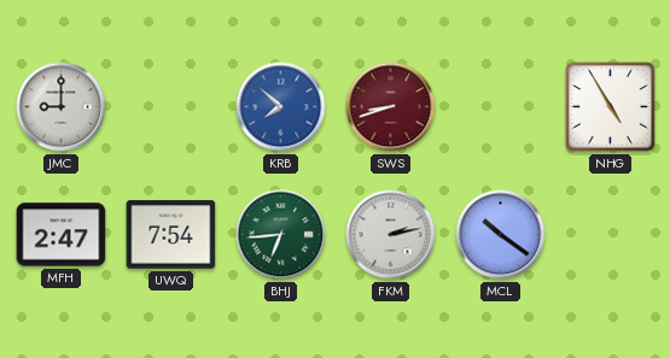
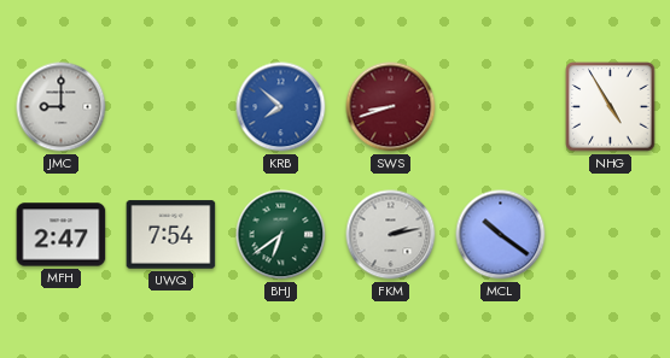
BHJ: 6:44 -> 6:39 (281, 235)
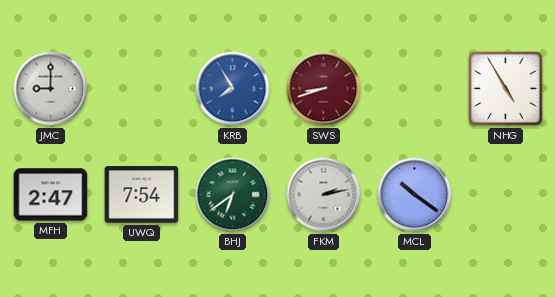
KRB: 7:52 -> 7:55 (233, 89)
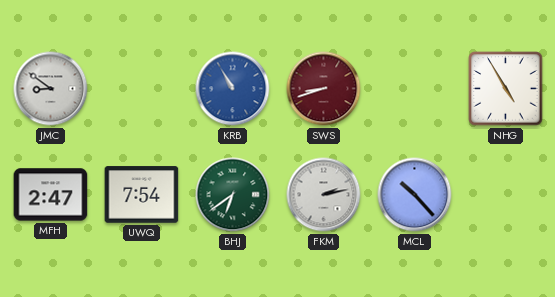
JMC: 9:00 -> 8:51 (51, 89)
KRB: 7:55 -> 10:55 (233, 89)
MCL: 10:21 -> 10:23 (415, 195)
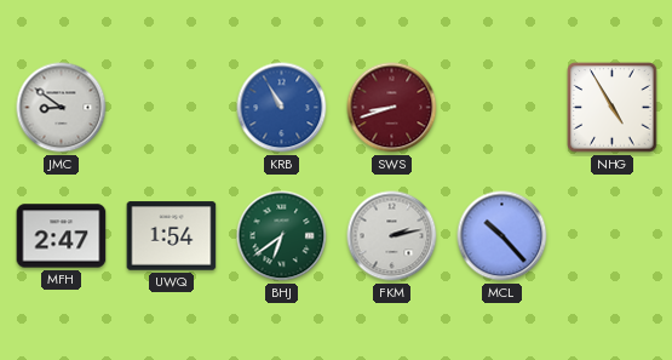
UWQ: 7:54 -> 1:54 (172, 236)
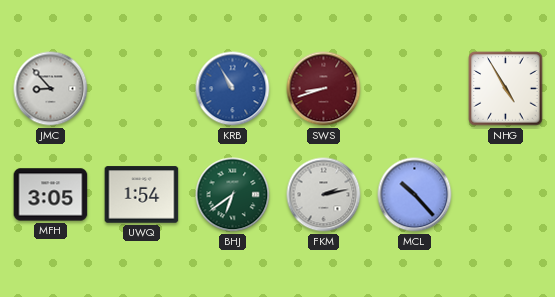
JMC: 8:51 -> 8:53 (51, 89)
MFH: 2:47 -> 3:05 (51, 195)
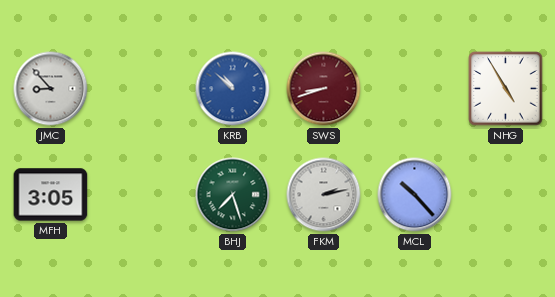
KRB: 10:55 -> 10:52 (233, 89)
UWQ: 1:54 -> none (142, 195)
BHJ: 6:39 -> 7:27 (233, 195)
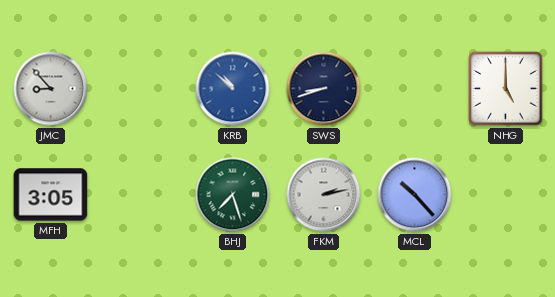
SWS dial: burgundy -> navy (324, 89)
NHG: 4:55 -> 5:00 (506, 89)
